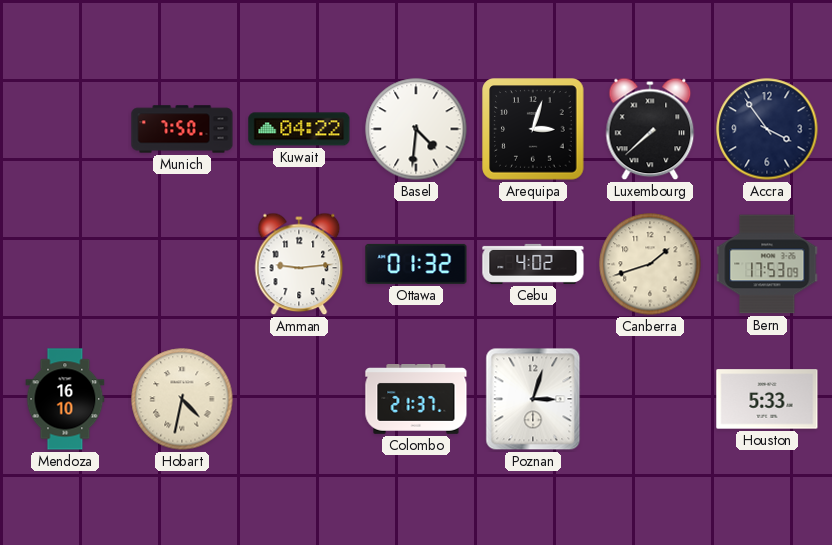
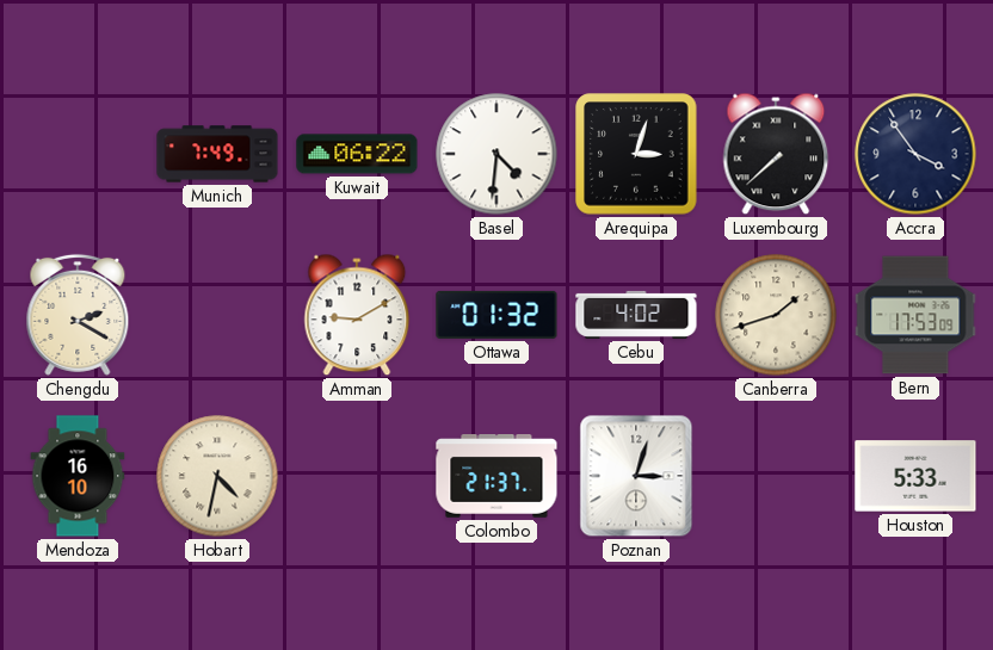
Munich: 7:50 -> 7:49 (217, 154)
Kuwait: 04:22 -> 06:22 (357, 154)
Chengdu: none -> 2:20 (78, 315)
Amman: 9:14 -> 9:10 (357, 315)
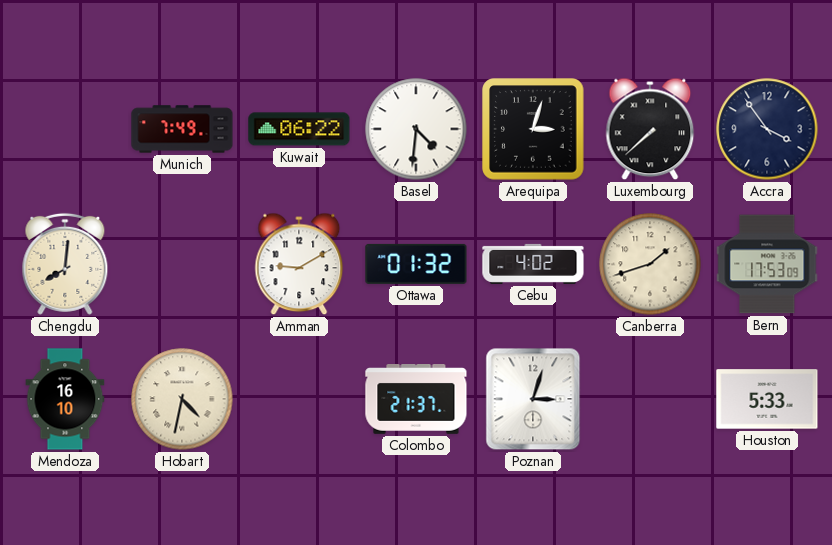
Chengdu: 2:20 -> 8:01 (65, 264)
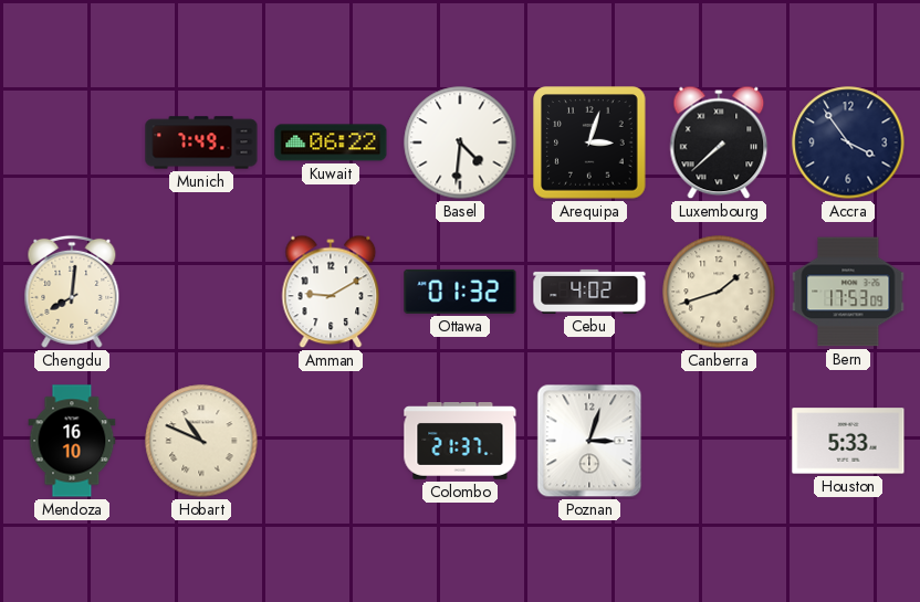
Hobart: 4:32 -> 10:49 (201, 441)
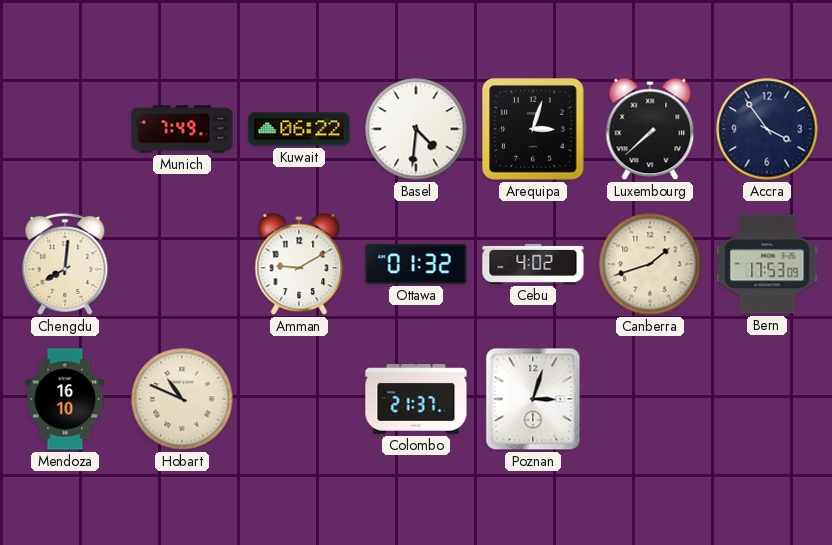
Houston: 5:33 -> none (848, 441)
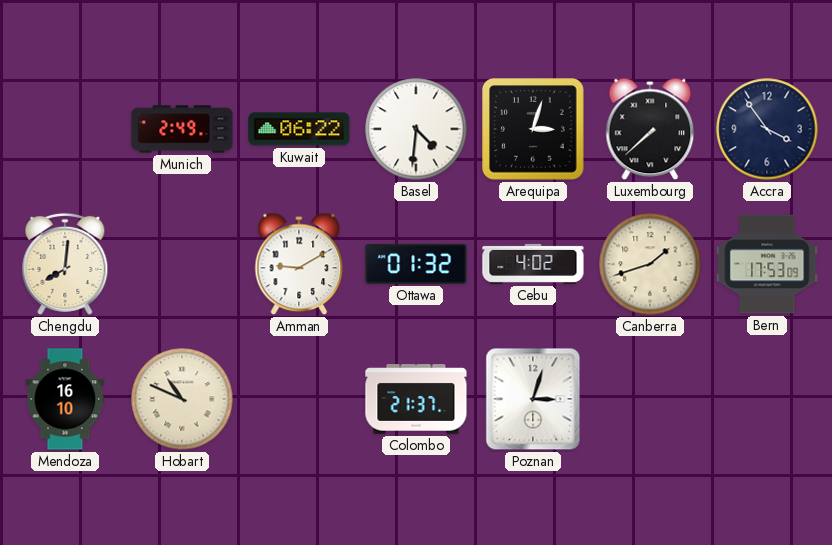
Munich: 7:49 -> 2:49 (182, 129)
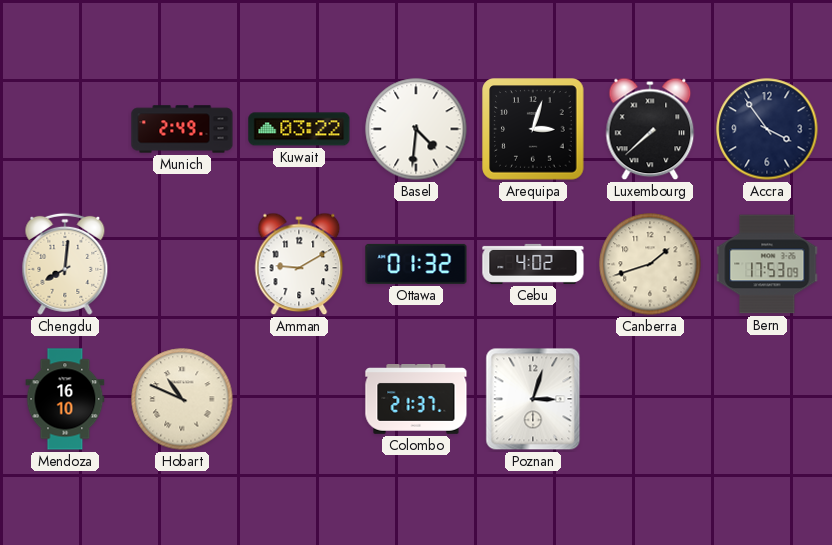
Kuwait: 06:22 -> 03:22 (299, 129)
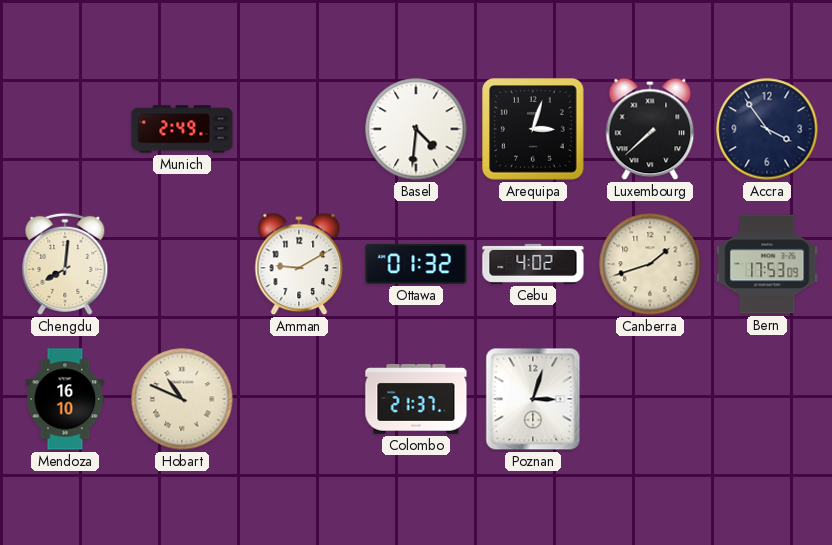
Kuwait: 03:22 -> none (299, 129)
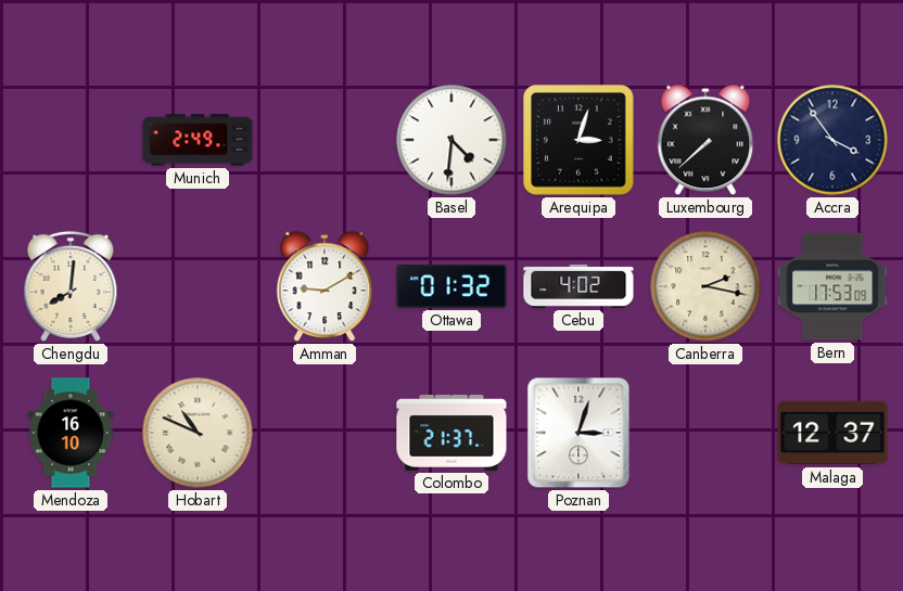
Canberra: 1:42 -> 2:17 (705, 286)
Malaga: none -> 12:37 (832, 433)
